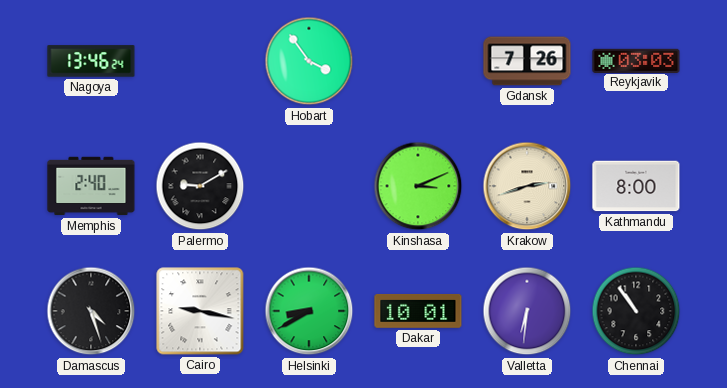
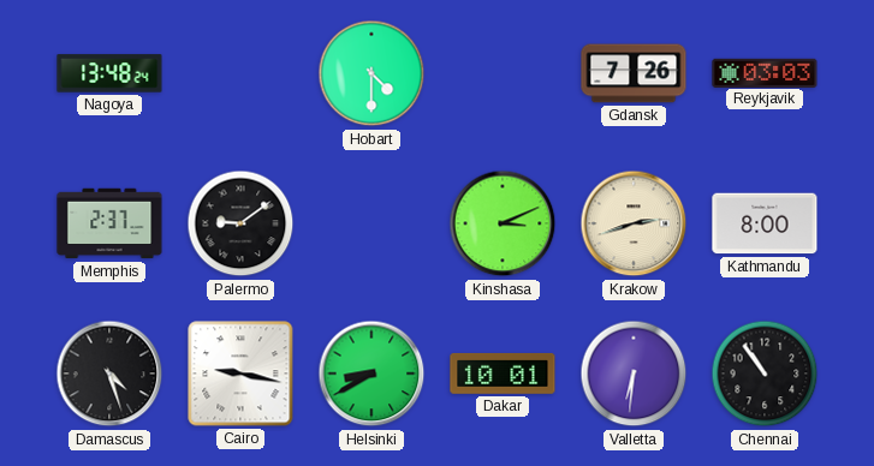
Nagoya: 13:46 -> 13:48 (109, 73)
Hobart: 3:54 -> 4:30 (371, 73)
Memphis: 2:40 -> 2:37 (109, 223)
Palermo: 9:10 -> 9:09 (240, 223)
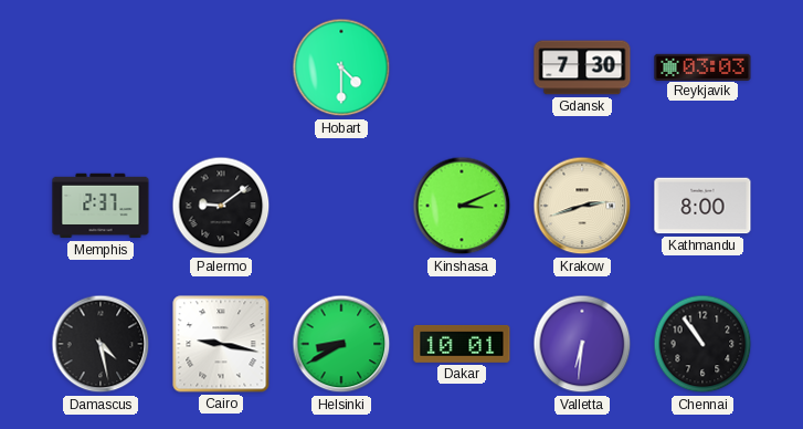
Nagoya: 13:48 -> none (109, 73)
Gdansk: 7:26 -> 7:30 (582, 67)
Damascus: 4:27 -> 4:28 (101, 344)
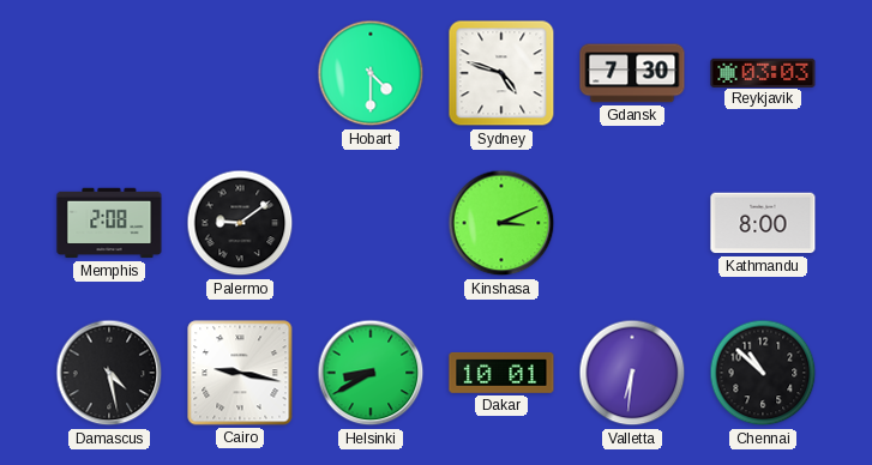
Sydney: none -> 4:48 (501, 73)
Memphis: 2:37 -> 2:08 (109, 223)
Krakow: 2:42 -> none (582, 206)
Chennai: 10:54 -> 10:52 (763, 373)
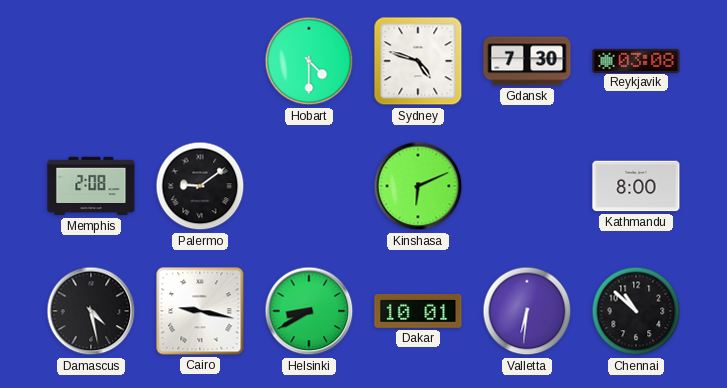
Reykjavik: 03:03 -> 03:08 (636, 60)
Kinshasa: 3:11 -> 6:11 (418, 186)
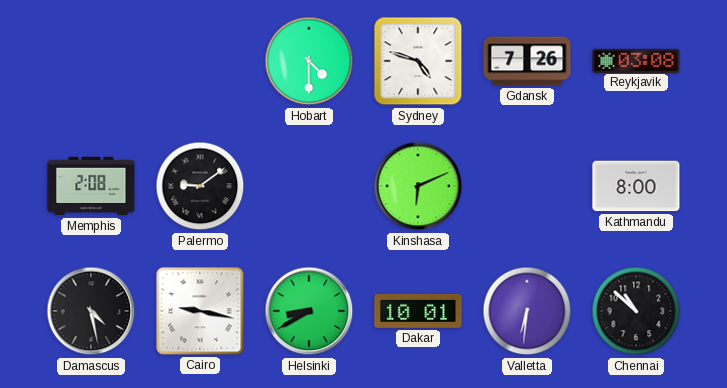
Gdansk: 7:30 -> 7:26 (527, 61)
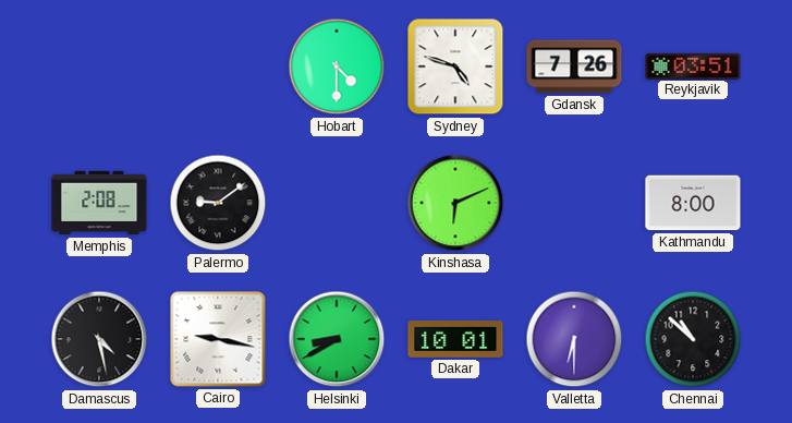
Reykjavik: 03:08 -> 03:51 (693, 65)
Valletta: 6:31 -> 6:30 (574, 339)
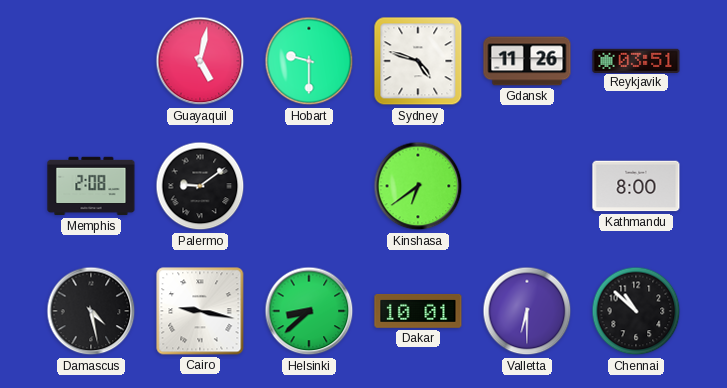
Guayaquil: none -> 5:02 (200, 61)
Hobart: 4:30 -> 9:30 (309, 61)
Gdansk: 7:26 -> 11:26 (527, 61)
Kinshasa: 6:11 -> 6:39 (418, 186)
Helsinki: 8:40 -> 8:38 (309, 311)
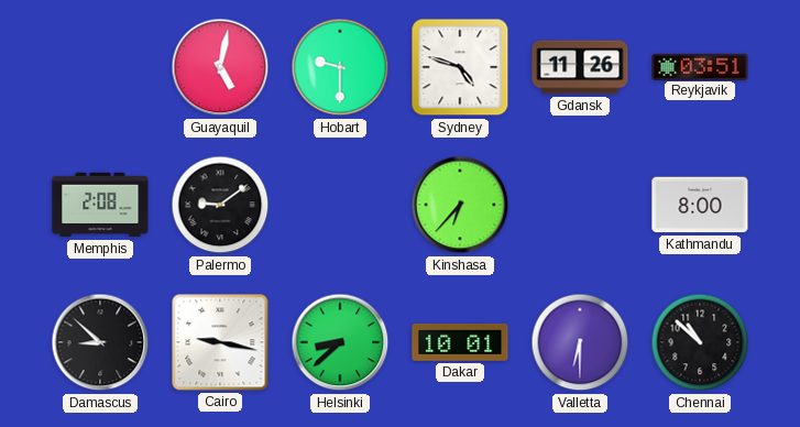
Kinshasa: 6:39 -> 6:37 (460, 205)
Damascus: 4:28 -> 8:52 (100, 342)
